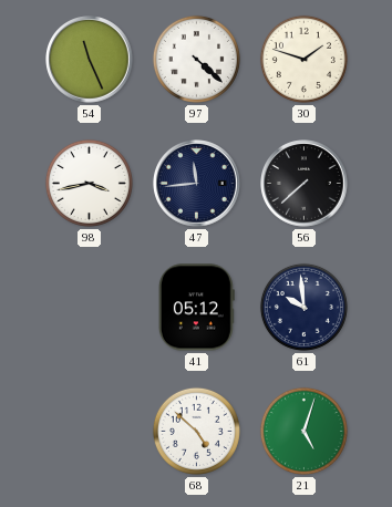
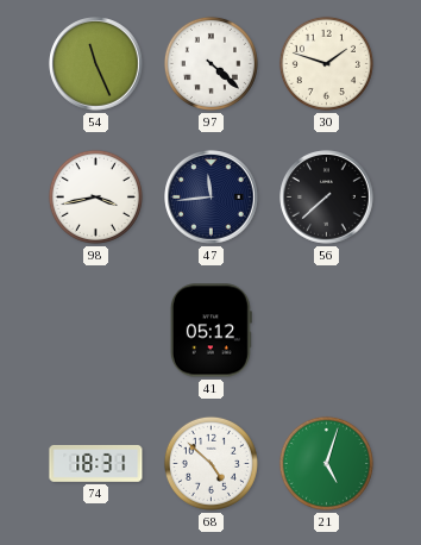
61: 9:59 -> none (303, 307)
74: none -> 18:31 (96, 463)
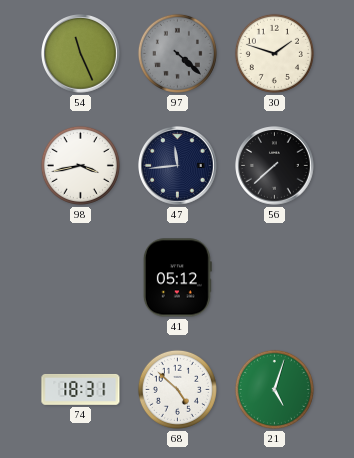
97 dial: white -> grey (177, 53)
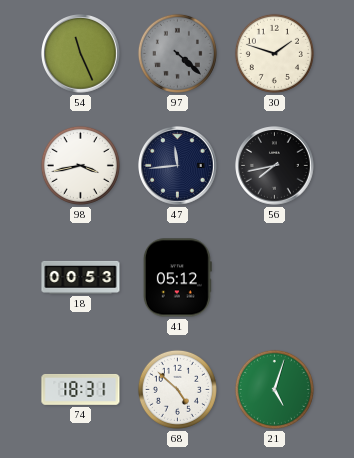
56: 7:38 -> 7:43 (275, 166)
18: none -> 00:53 (81, 277)
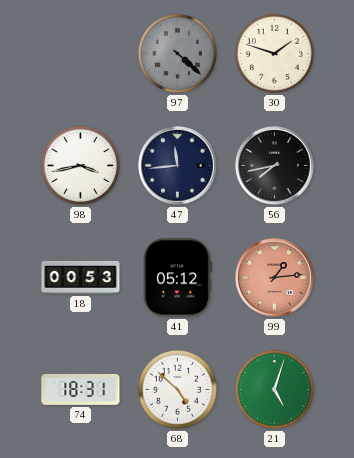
54: 11:26 -> none (81, 54)
99: none -> 1:14 (275, 278)
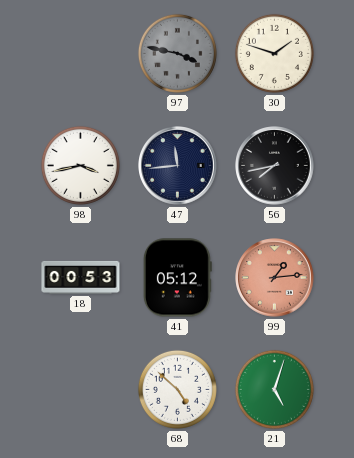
97: 4:22 -> 3:47 (177, 53)
74: 18:31 -> none (81, 389)
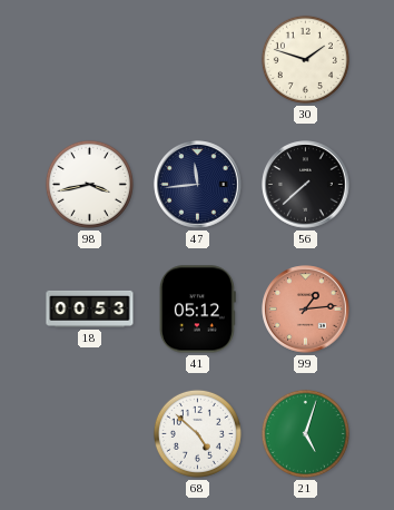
97: 3:47 -> none (177, 53)
56: 7:43 -> 7:38 (306, 185)
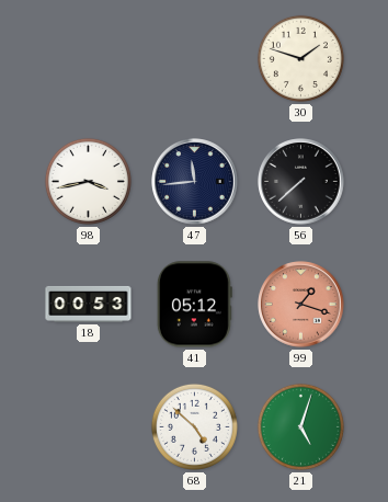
99: 1:14 -> 1:18 (301, 305)
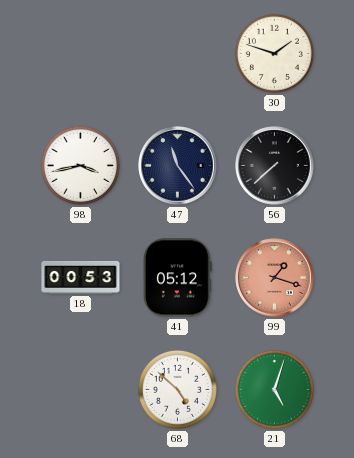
47: 11:44 -> 11:24 (178, 166)
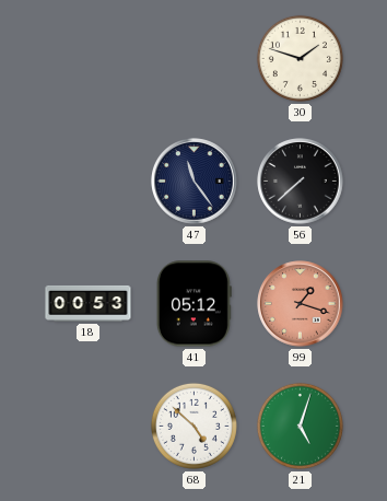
98: 3:43 -> none (80, 165)
